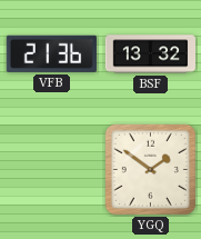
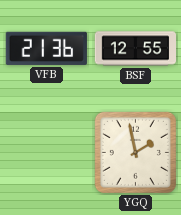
BSF: 13:32 -> 12:55 (135, 49)
YGQ: 1:51 -> 1:58 (135, 152)
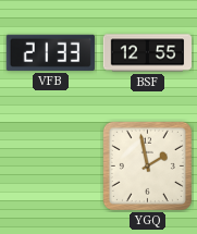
VFB: 21:36 -> 21:33 (50, 52)
